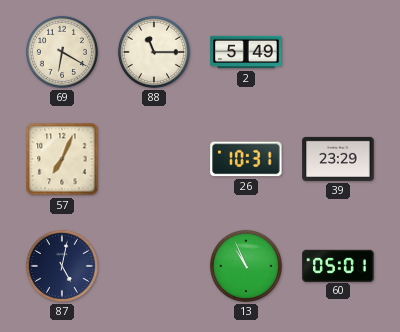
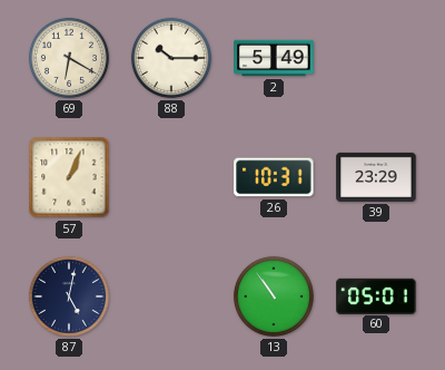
88: 11:15 -> 10:15 (171, 58)
57: 7:04 -> 1:04 (69, 177)
13: 10:56 -> 10:54 (274, 296)
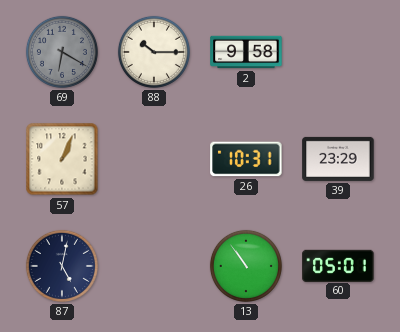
69 dial: cream -> grey (62, 52)
2: 5:49 -> 9:58 (246, 52)
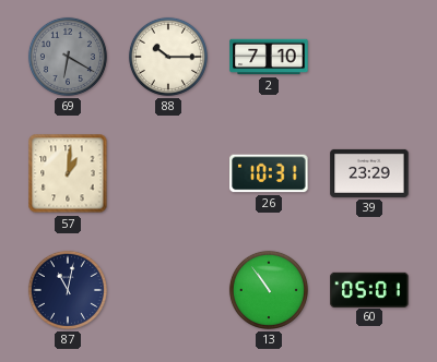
2: 9:58 -> 7:10 (269, 57)
57: 1:04 -> 1:01 (68, 173)
87: 5:02 -> 11:02 (68, 290)
